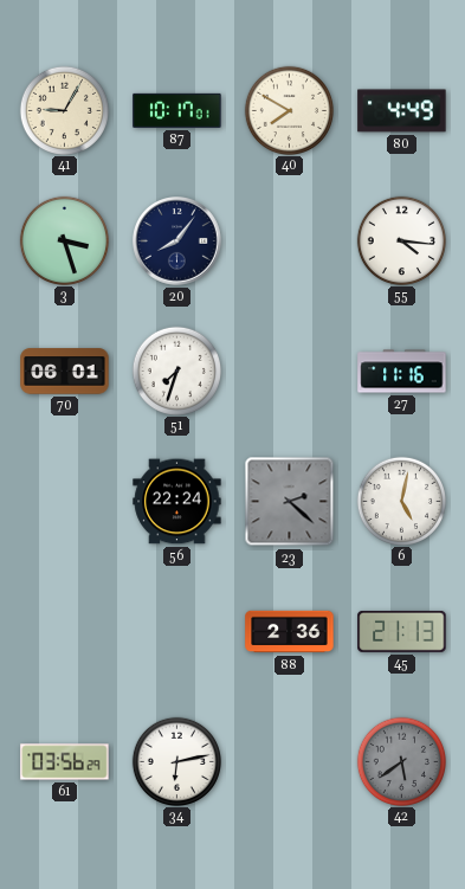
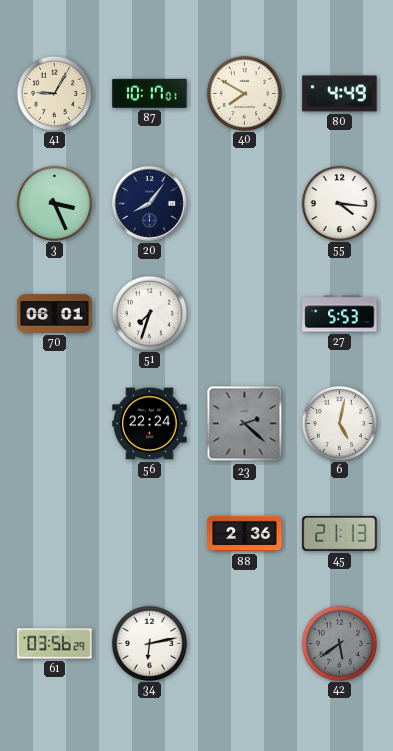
3: 3:27 -> 3:26 (54, 203)
27: 11:16 -> 5:53 (340, 314)
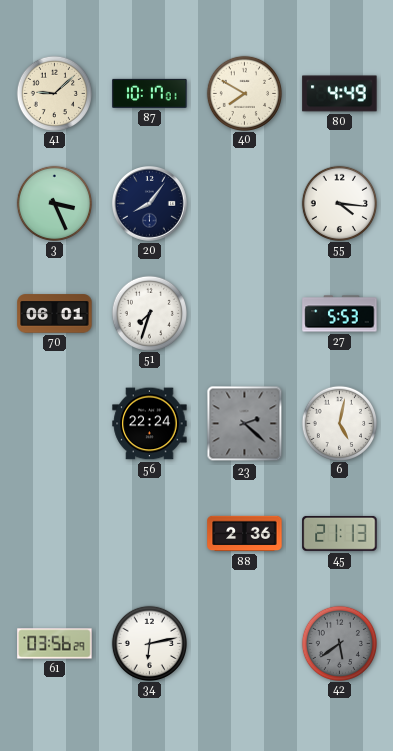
41: 9:05 -> 9:08 (54, 93)
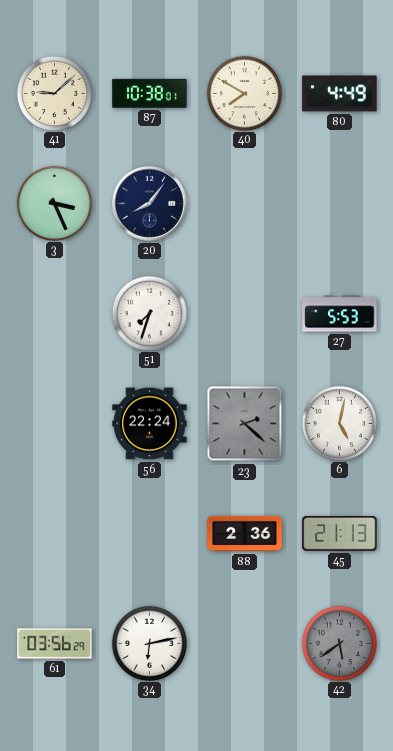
87: 10:17 -> 10:38 (150, 93)
55: 4:16 -> none (339, 203)
70: 06:01 -> none (55, 314)
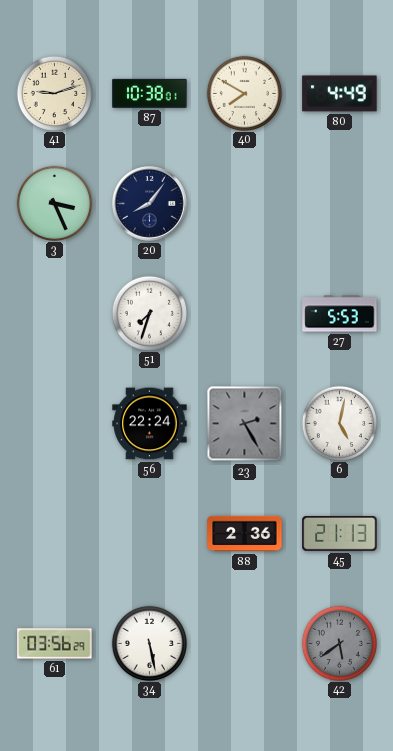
41: 9:08 -> 9:12 (54, 93)
23: 2:22 -> 2:25 (245, 424)
34: 6:13 -> 5:28 (149, 643)
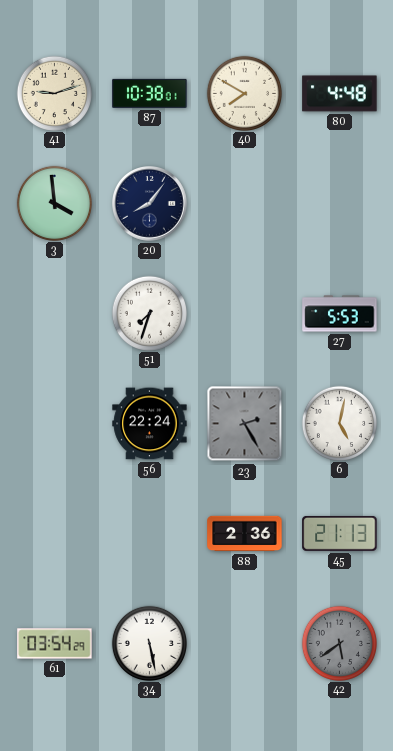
80: 4:49 -> 4:48 (340, 94)
3: 3:26 -> 3:59 (54, 203)
61: 03:56 -> 03:54 (55, 644)
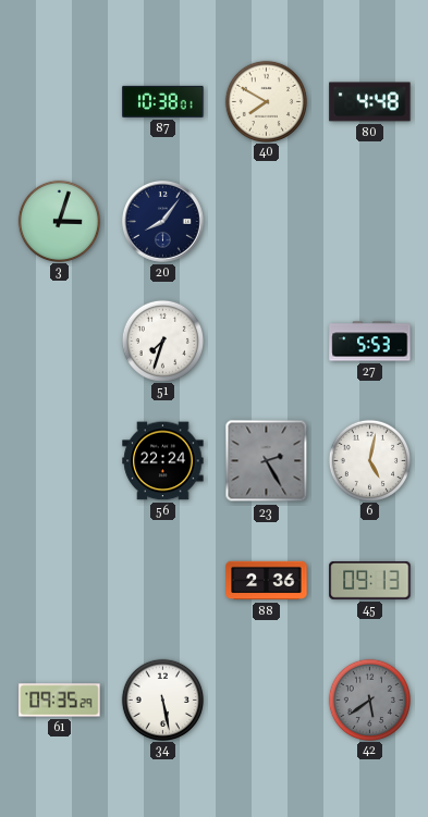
41: 9:12 -> none (54, 93)
3: 3:59 -> 3:03 (59, 221)
45: 21:13 -> 09:13 (370, 580)
61: 03:54 -> 09:35 (60, 701)
